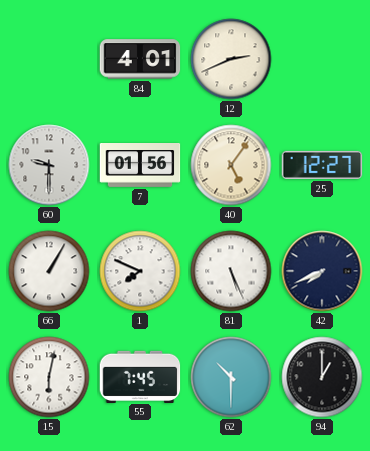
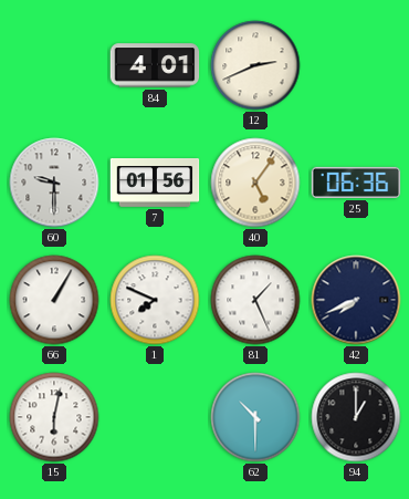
25: 12:27 -> 06:36 (356, 183)
81: 5:26 -> 1:26 (255, 300)
55: 7:45 -> none (140, 376)
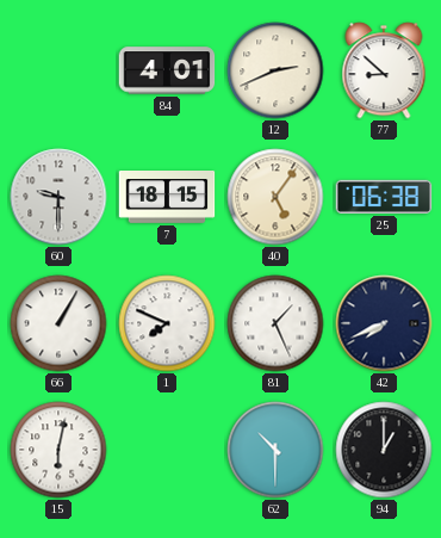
77: none -> 8:52 (384, 70)
7: 01:56 -> 18:15 (167, 198)
25: 06:36 -> 06:38 (384, 197)
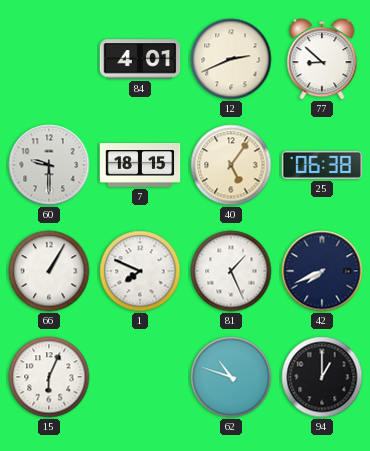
15: 6:02 -> 6:04 (49, 377)
62: 10:30 -> 10:48 (231, 377)
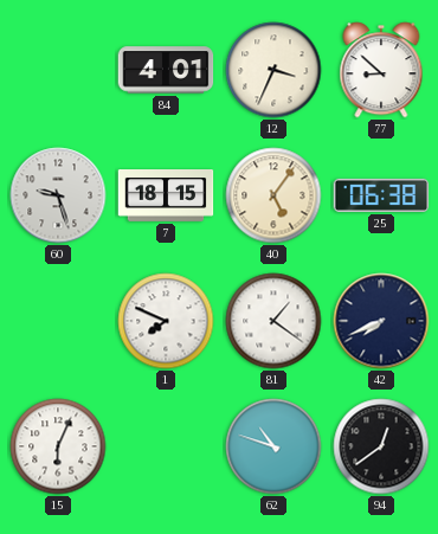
12: 2:41 -> 3:34 (273, 70)
60: 9:30 -> 9:27 (58, 195)
66: 1:05 -> none (49, 271)
81: 1:26 -> 1:21 (273, 321)
94: 1:00 -> 12:39 (381, 446)
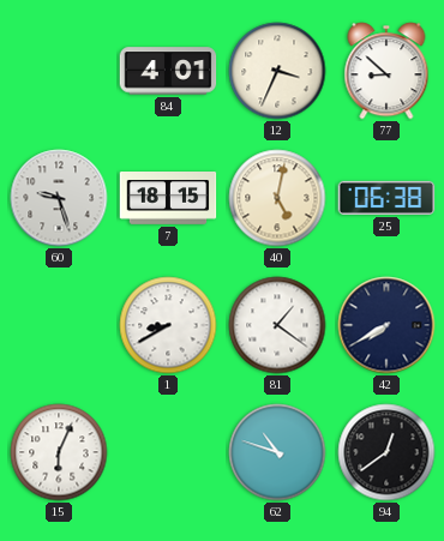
40: 5:06 -> 5:02 (277, 198)
1: 7:49 -> 8:40 (168, 325)
42: 7:41 -> 7:40 (386, 325)
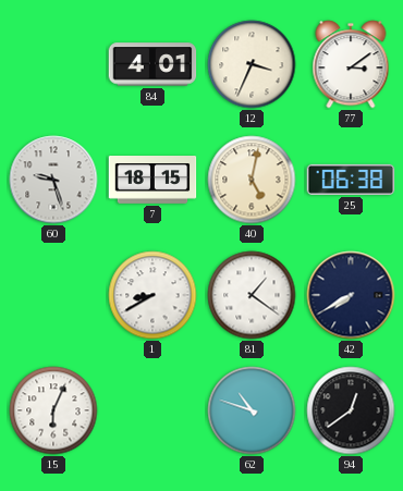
77: 8:52 -> 3:09 (351, 64)
